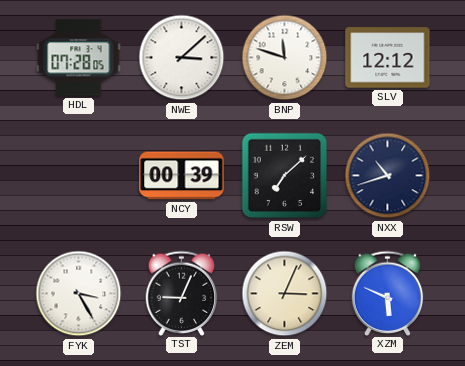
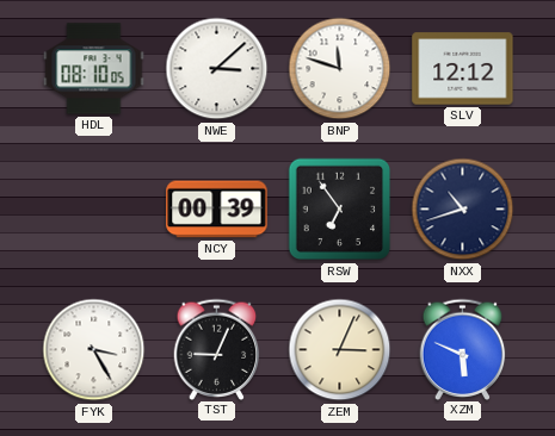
HDL: 07:28 -> 08:10 (94, 69)
RSW: 7:08 -> 6:54 (340, 210)
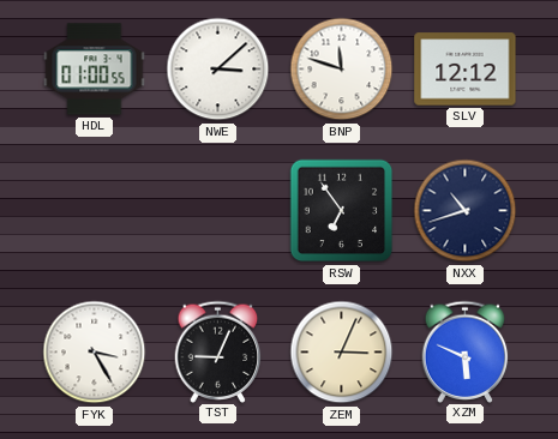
HDL: 08:10 -> 01:00 (95, 70)
NCY: 00:39 -> none (217, 210)
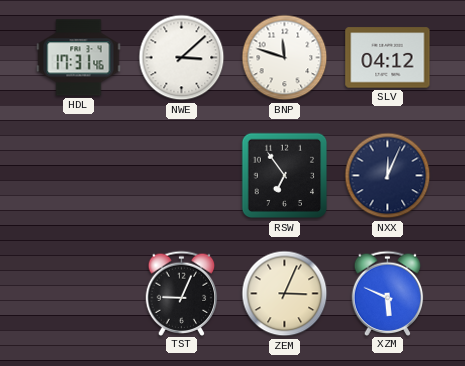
HDL: 01:00 -> 17:31 (79, 58)
SLV: 12:12 -> 04:12 (388, 58)
NXX: 10:42 -> 12:04 (388, 176)
FYK: 3:25 -> none (95, 353)
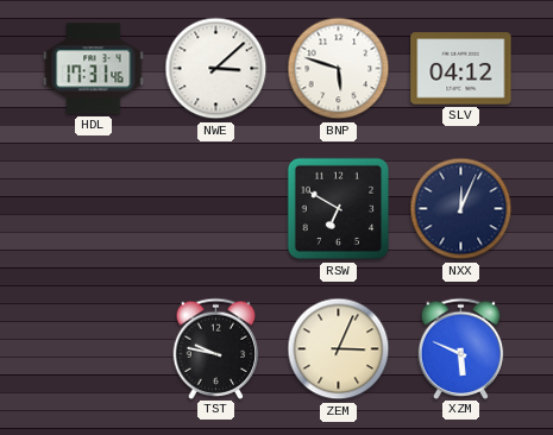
BNP: 11:48 -> 5:48 (339, 69)
RSW: 6:54 -> 6:50 (339, 209)
TST: 9:04 -> 9:47 (216, 348)
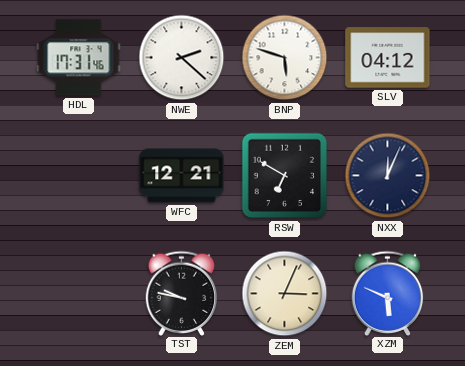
NWE: 3:08 -> 2:22 (182, 58)
WFC: none -> 12:21 (182, 176)
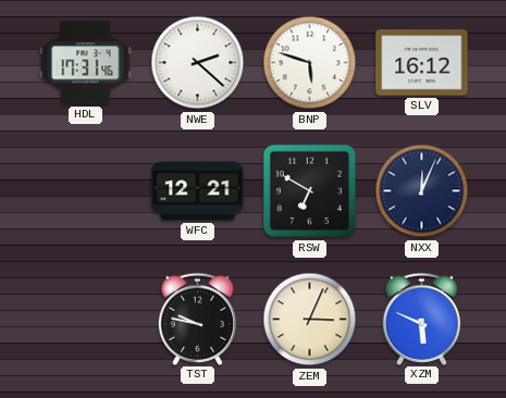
SLV: 04:12 -> 16:12 (422, 63)
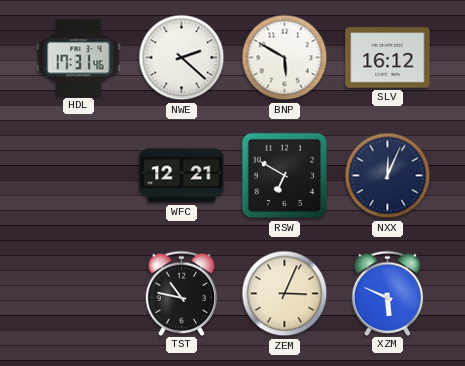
BNP: 5:48 -> 5:50 (285, 58)
TST: 9:47 -> 10:47 (182, 293)
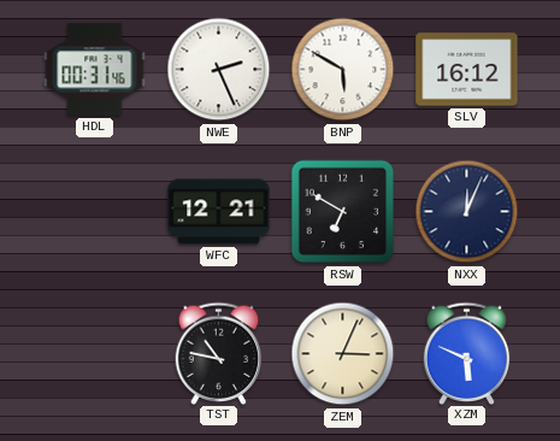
HDL: 17:31 -> 00:31 (95, 70)
NWE: 2:22 -> 2:26 (219, 70)
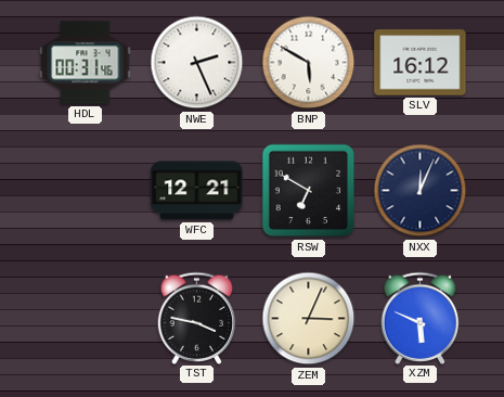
TST: 10:47 -> 3:47 (197, 318)
